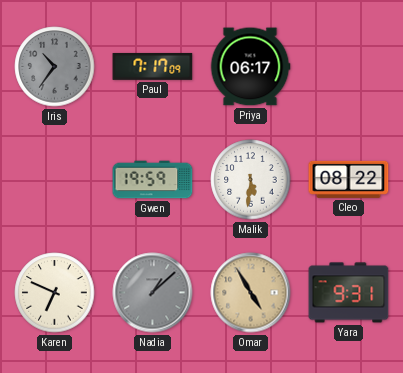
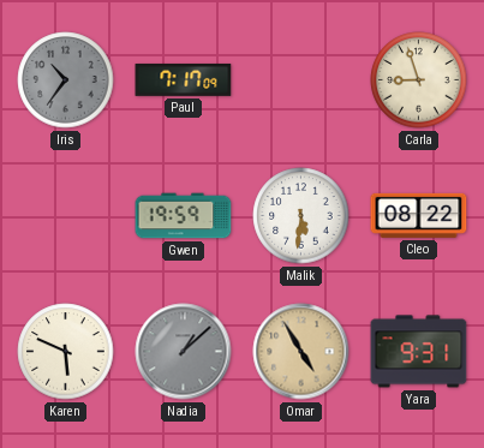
Priya: 06:17 -> none (250, 67)
Carla: none -> 8:57 (419, 80)
Karen: 6:49 -> 5:49 (66, 352)
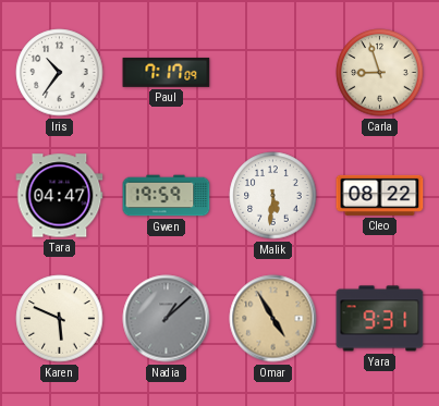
Iris dial: grey -> white (60, 73)
Tara: none -> 04:47 (60, 196)
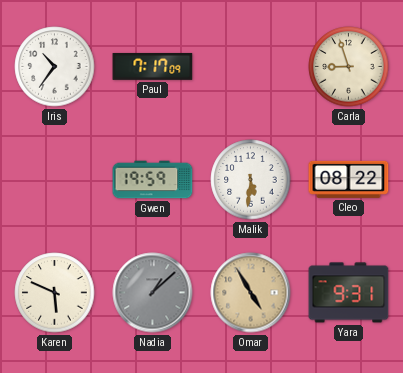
Tara: 04:47 -> none (60, 196)
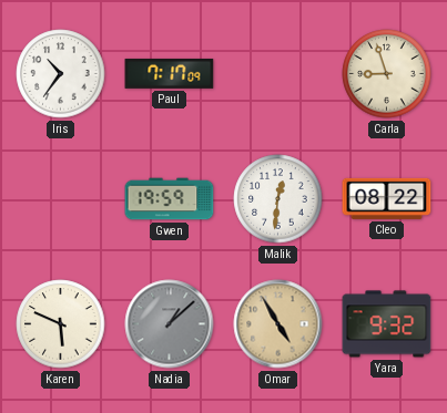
Malik: 5:31 -> 12:31 (278, 199)
Yara: 9:31 -> 9:32 (387, 324)
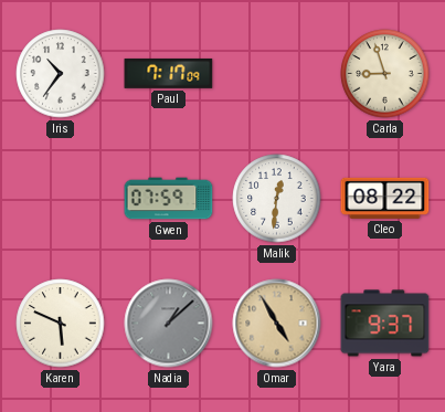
Gwen: 19:59 -> 07:59 (169, 199)
Yara: 9:32 -> 9:37 (385, 324)
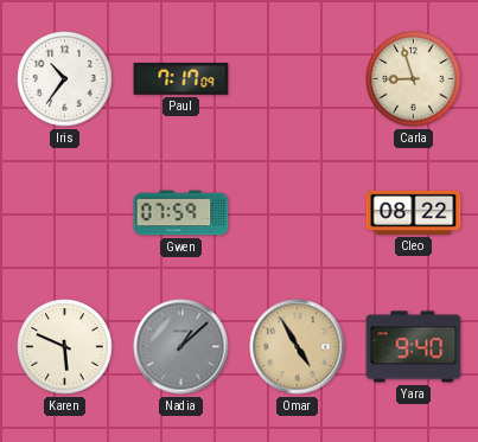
Malik: 12:31 -> none (277, 199)
Yara: 9:37 -> 9:40 (414, 347)
